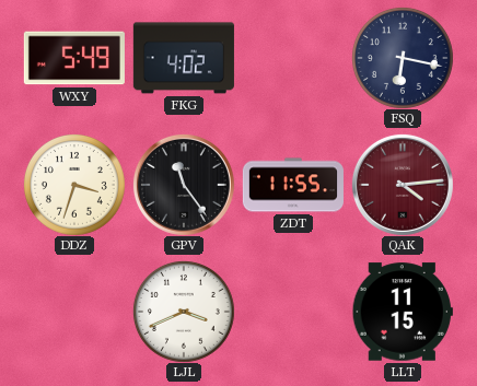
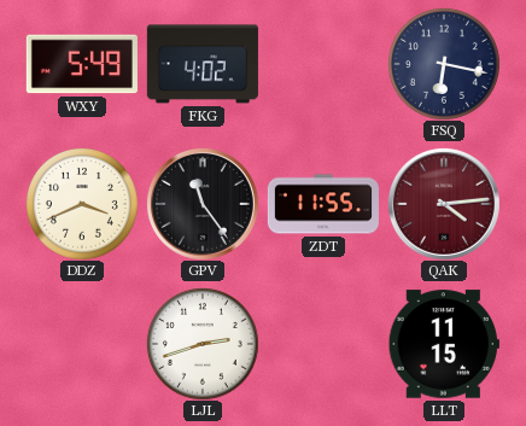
DDZ: 3:33 -> 3:41 (82, 204)
LJL: 3:41 -> 2:42 (203, 344)
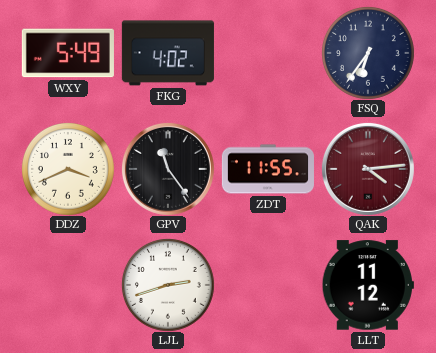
FSQ: 6:17 -> 6:36 (368, 53)
LLT: 11:15 -> 11:12 (368, 285)
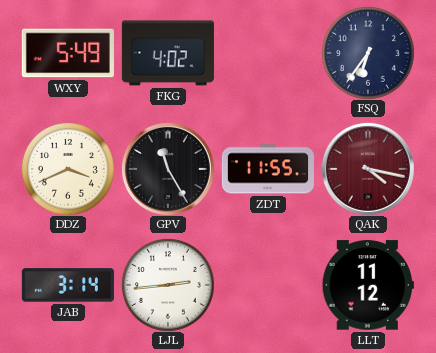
GPV: 11:24 -> 11:25 (168, 169)
QAK: 4:14 -> 4:17 (368, 169)
JAB: none -> 3:14 (68, 285)
LJL: 2:42 -> 2:44 (168, 285)
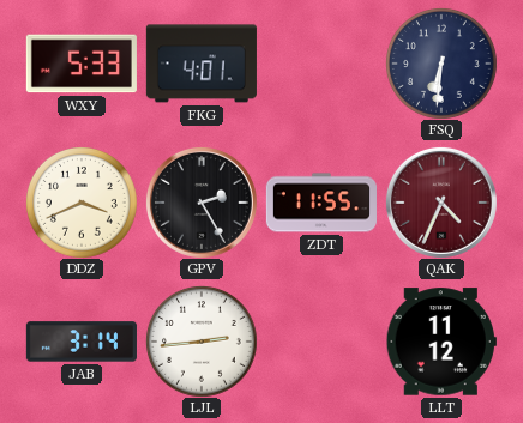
WXY: 5:49 -> 5:33 (82, 64)
FKG: 4:02 -> 4:01 (202, 64)
FSQ: 6:36 -> 6:31 (441, 64)
GPV: 11:25 -> 2:25 (202, 203)
QAK: 4:17 -> 4:34 (441, 203)
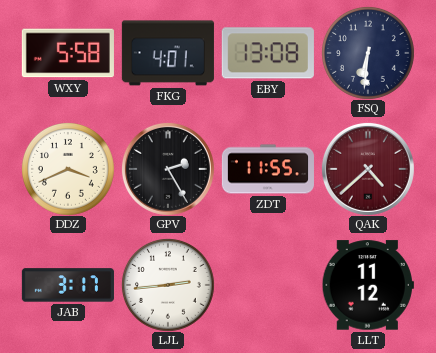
WXY: 5:33 -> 5:58 (68, 53)
EBY: none -> 13:08 (268, 53)
QAK: 4:34 -> 4:38 (368, 169)
JAB: 3:14 -> 3:17 (68, 285)
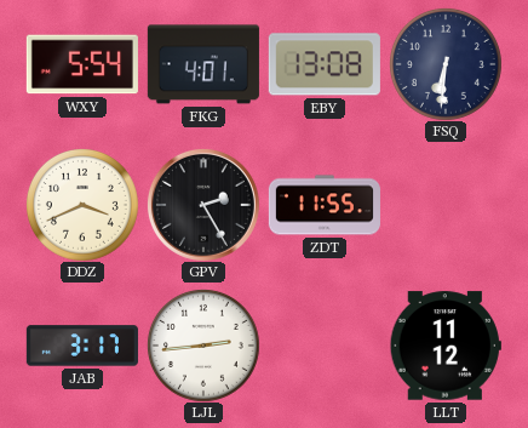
WXY: 5:58 -> 5:54 (82, 64)
QAK: 4:38 -> none (368, 169)
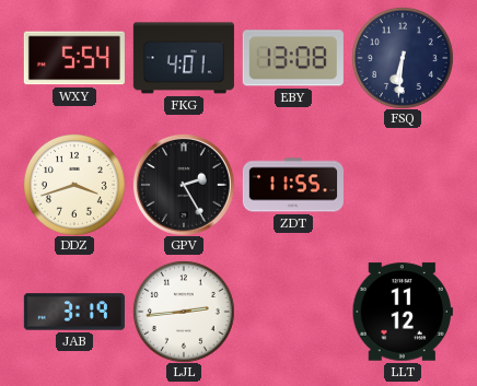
DDZ: 3:41 -> 3:42 (74, 185)
JAB: 3:17 -> 3:19 (74, 312)
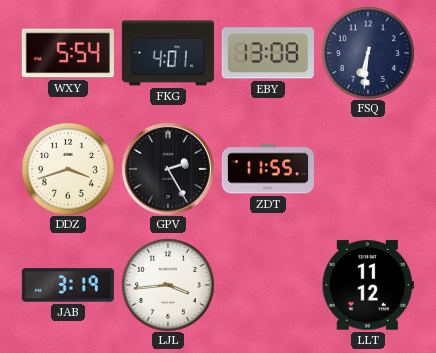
LJL: 2:44 -> 3:44 (168, 285)
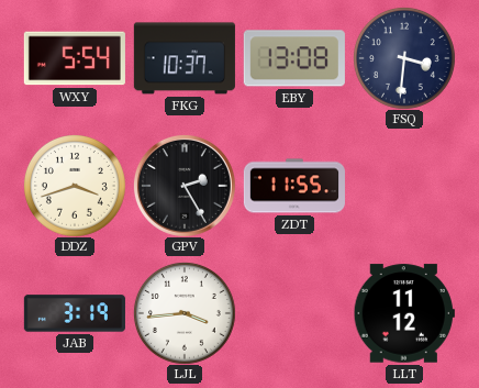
FKG: 4:01 -> 10:37 (185, 58)
FSQ: 6:31 -> 3:31 (404, 58)
